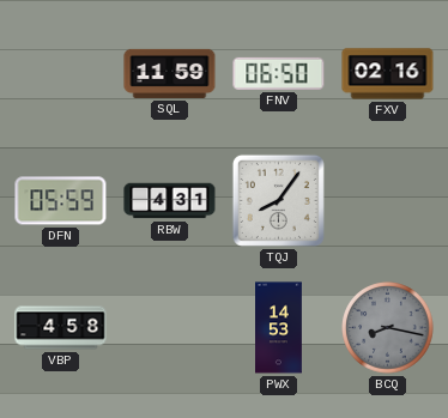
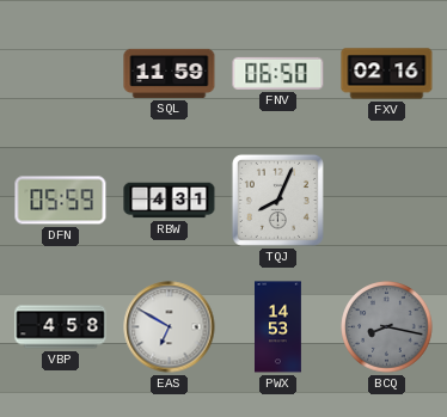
TQJ: 8:06 -> 8:04 (277, 200)
EAS: none -> 6:50 (170, 327)
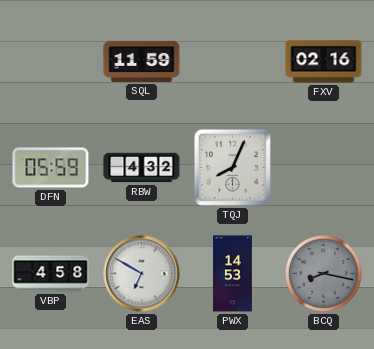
FNV: 06:50 -> none (278, 73)
RBW: 4:31 -> 4:32 (142, 168)
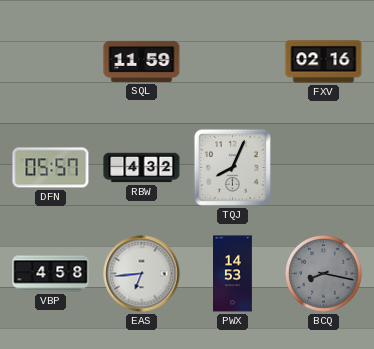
DFN: 05:59 -> 05:57 (51, 168)
EAS: 6:50 -> 6:44 (142, 274)
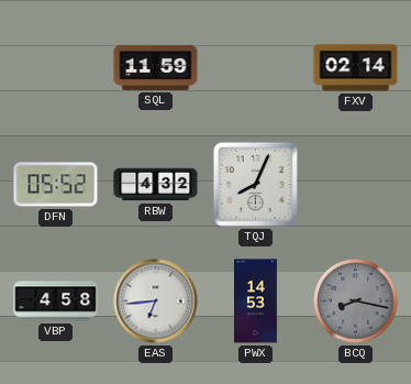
FXV: 02:16 -> 02:14 (356, 68)
DFN: 05:57 -> 05:52 (56, 185)
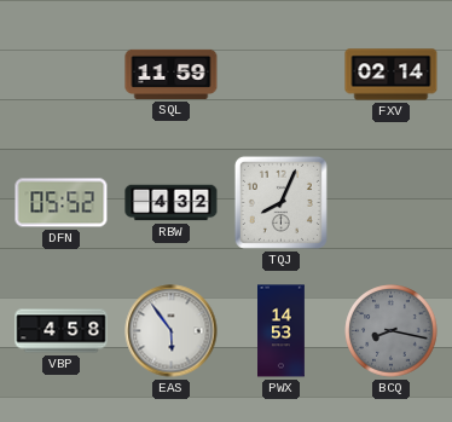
EAS: 6:44 -> 5:54 (172, 331)
